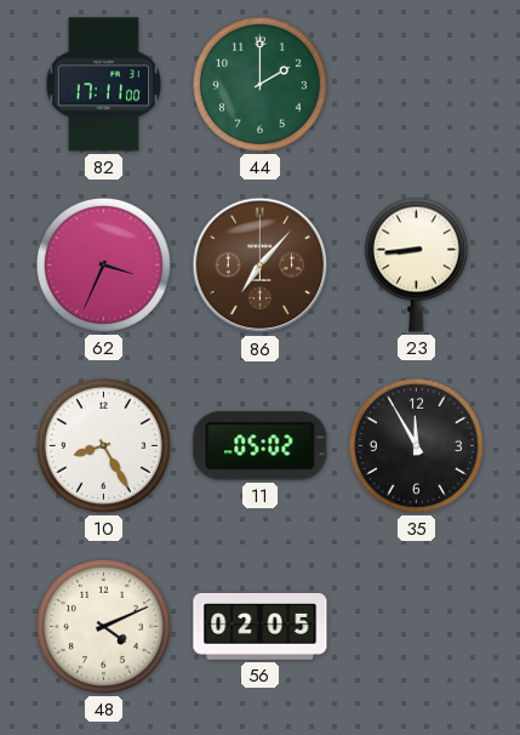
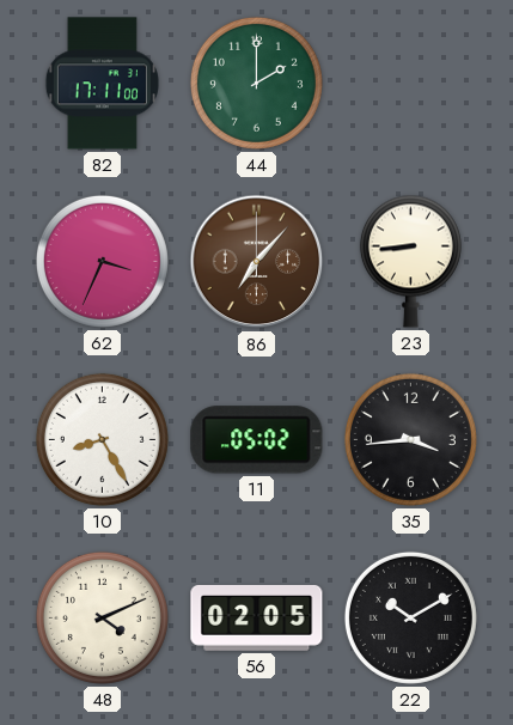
35: 11:55 -> 3:44 (410, 439)
22: none -> 10:10 (410, 617)
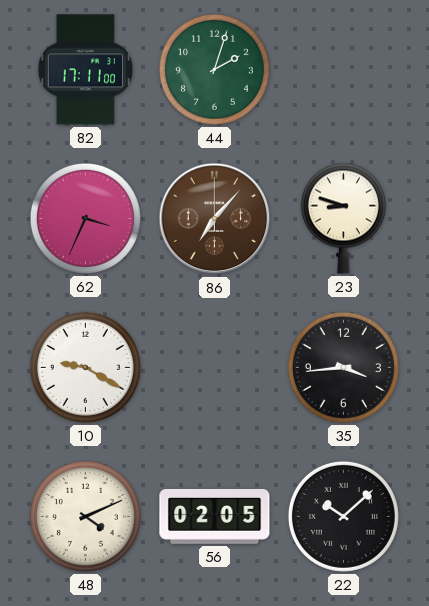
44: 2:00 -> 2:03 (214, 69)
23: 8:44 -> 8:48 (343, 218)
10: 8:25 -> 9:20 (85, 367)
11: 05:02 -> none (257, 440)
22: 10:10 -> 10:08 (343, 516)
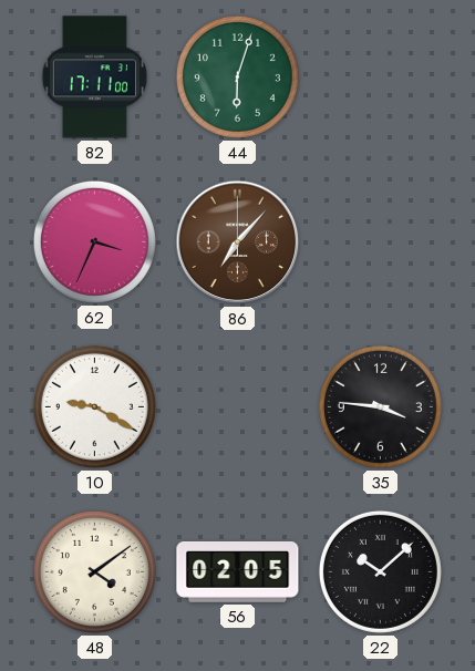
44: 2:03 -> 6:03 (237, 76)
23: 8:48 -> none (343, 218)
35: 3:44 -> 3:46 (380, 406)
48: 4:11 -> 4:09 (94, 571)
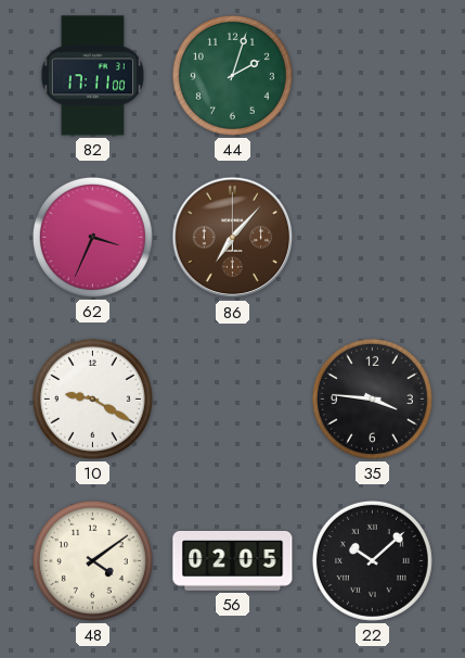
44: 6:03 -> 2:03 (232, 75)
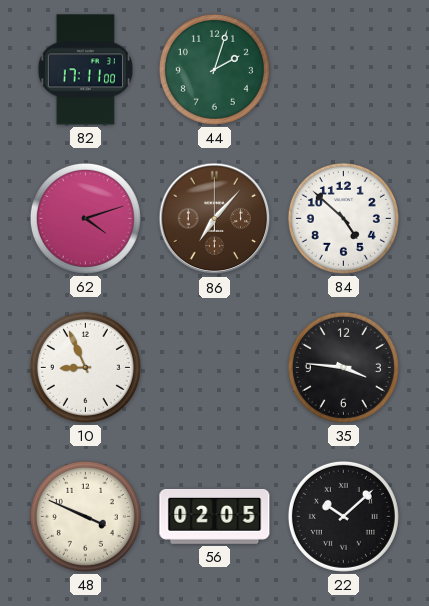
62: 3:34 -> 4:12 (85, 218)
84: none -> 4:52 (343, 218)
10: 9:20 -> 8:56 (85, 367)
48: 4:09 -> 3:49 (85, 516)
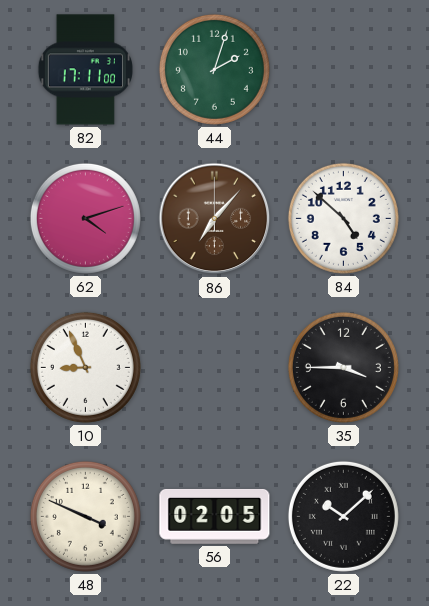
35: 3:46 -> 3:45 (343, 367)
